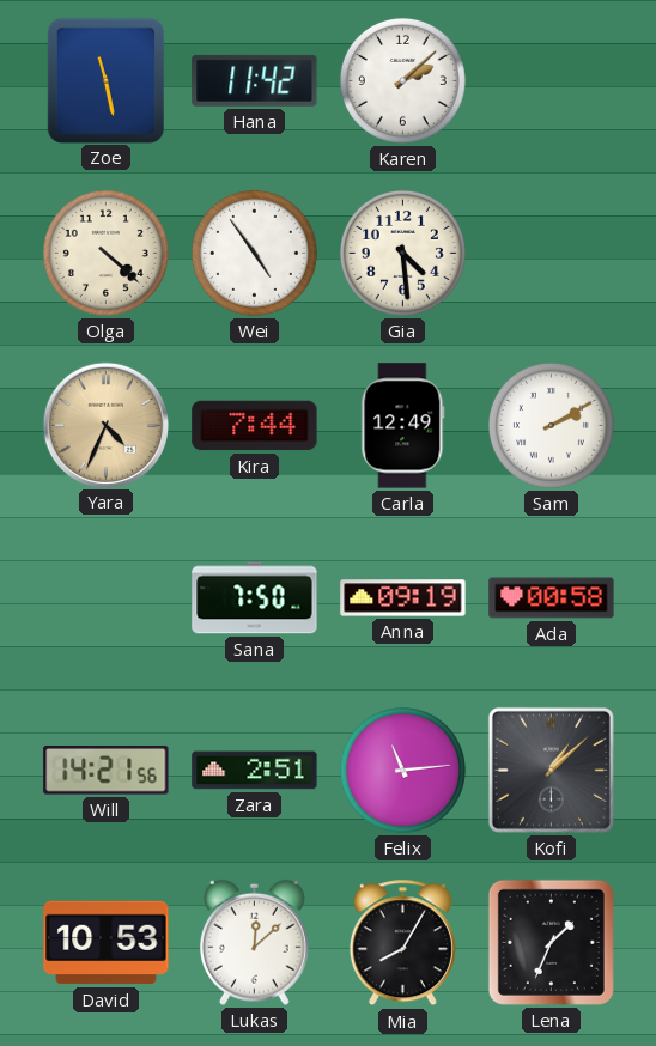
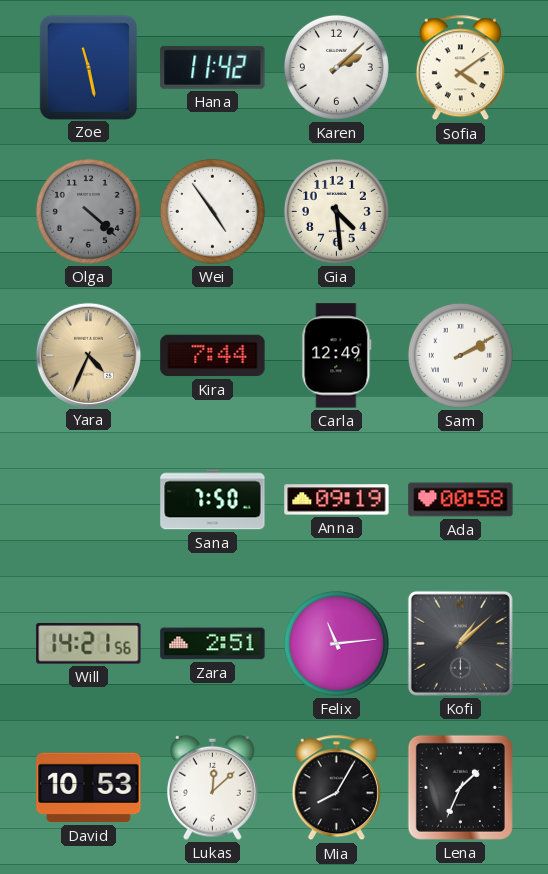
Sofia: none -> 4:09 (460, 68)
Olga dial: cream -> grey (88, 211)
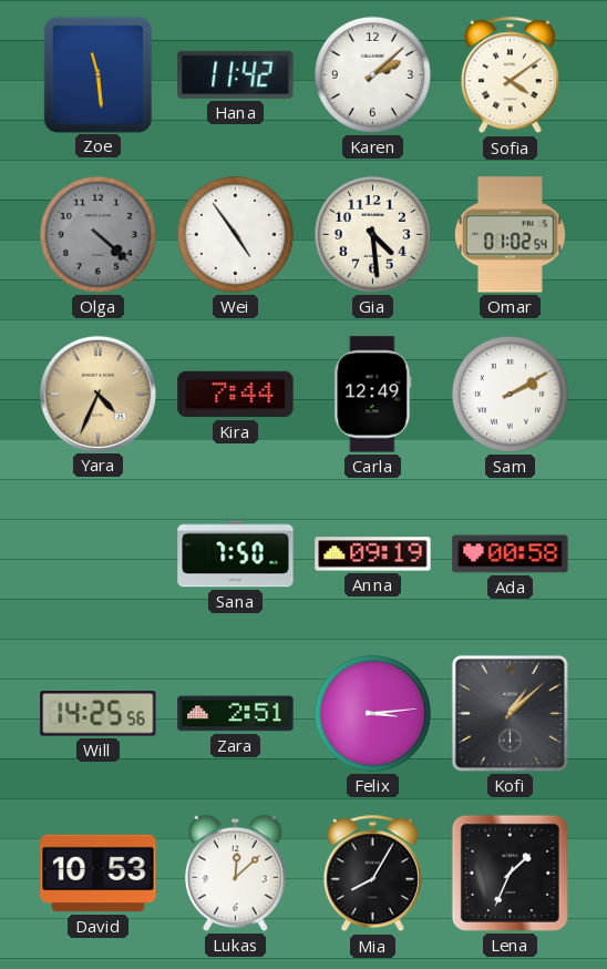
Zoe: 11:28 -> 11:29 (97, 74)
Omar: none -> 01:02 (511, 235)
Will: 14:21 -> 14:25 (99, 714)
Felix: 11:14 -> 3:14 (372, 713)
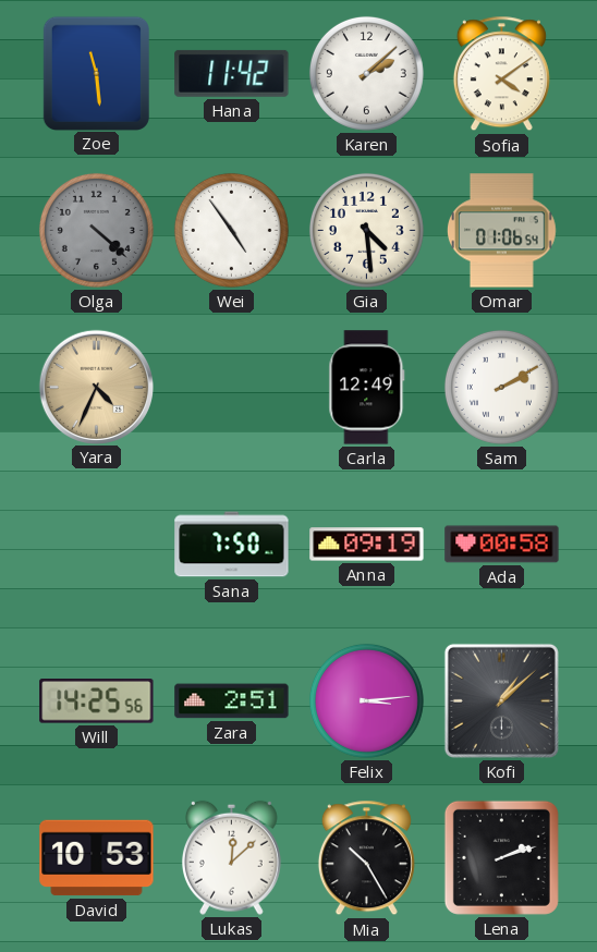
Omar: 01:02 -> 01:06 (502, 231)
Kira: 7:44 -> none (236, 395)
Mia: 8:05 -> 10:25 (366, 858)
Lena: 1:34 -> 2:12 (501, 857)
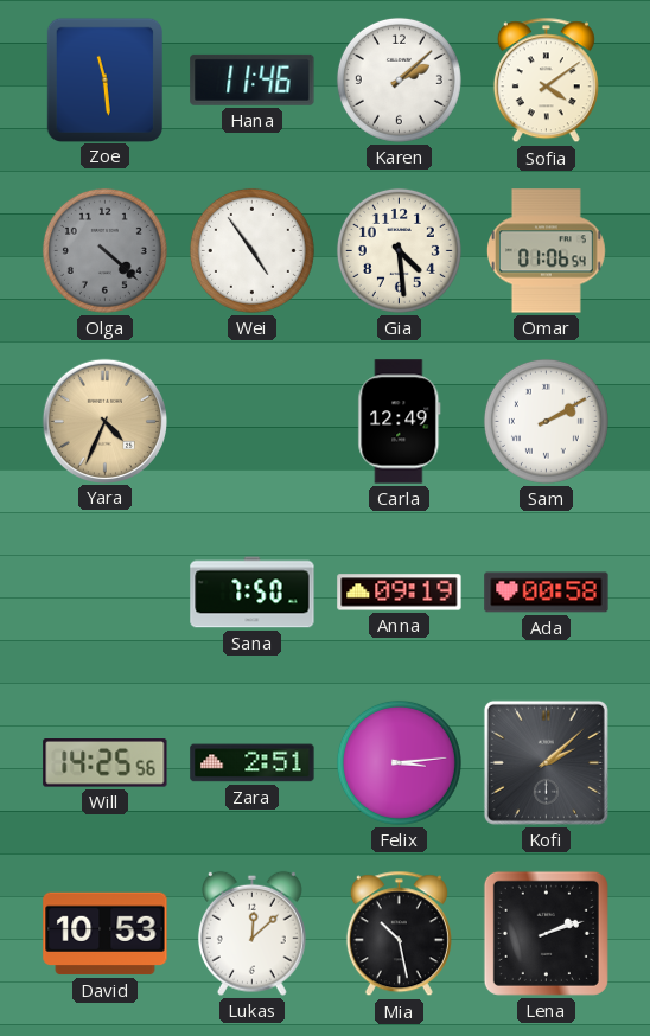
Hana: 11:42 -> 11:46 (253, 79)
Kofi: 1:08 -> 2:08 (546, 762)
Mia: 10:25 -> 10:28 (399, 934)
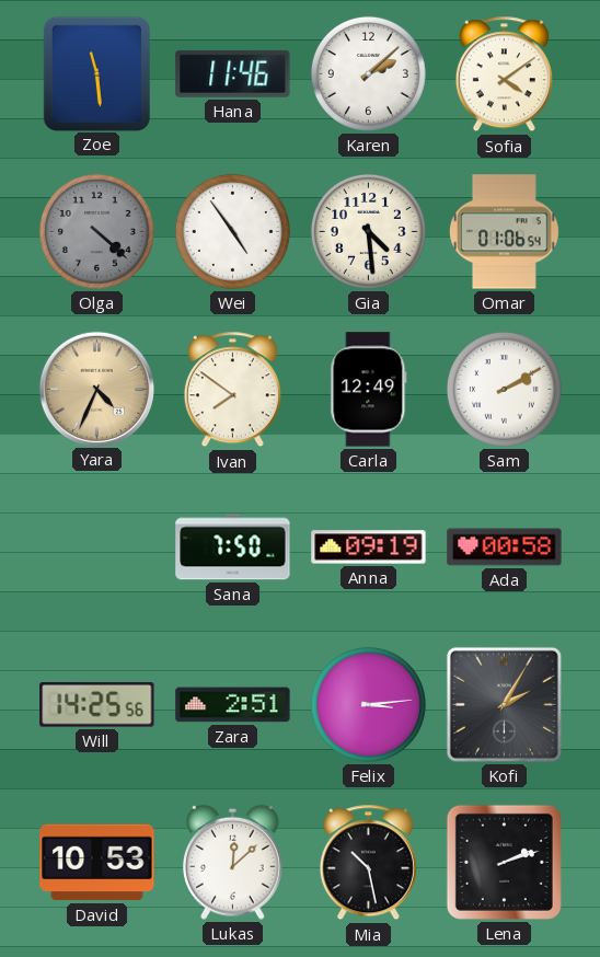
Ivan: none -> 7:51 (232, 390)
Kofi: 2:08 -> 2:05 (504, 704)
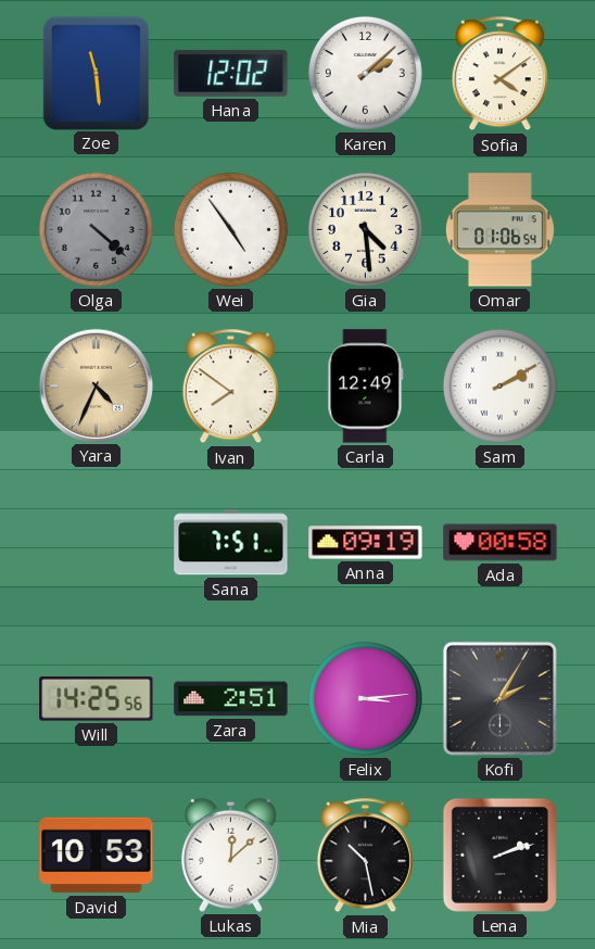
Hana: 11:46 -> 12:02 (231, 73)
Sana: 7:50 -> 7:51 (231, 543)
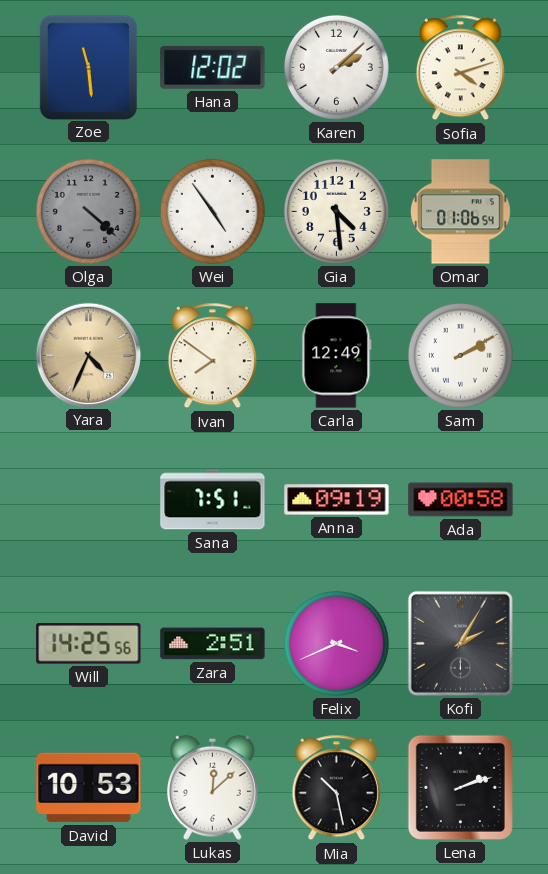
Sofia: 4:09 -> 4:12 (460, 68)
Felix: 3:14 -> 3:41 (336, 643)
